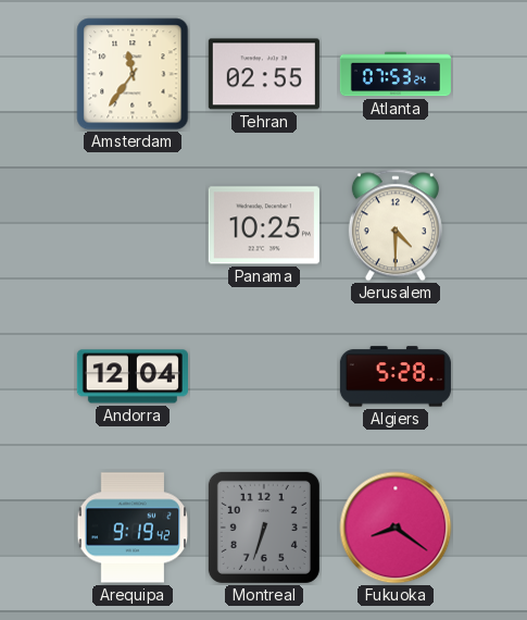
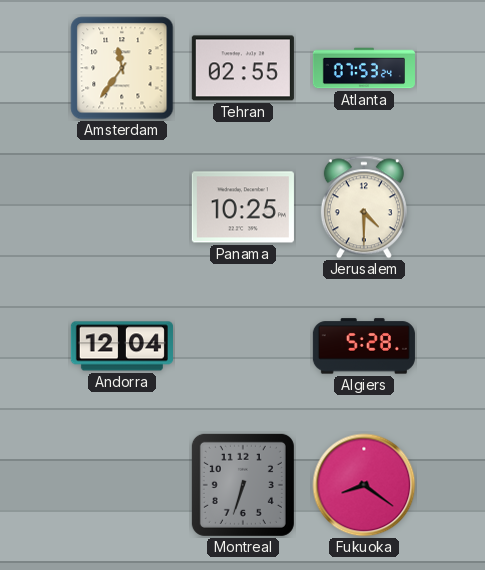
Arequipa: 9:19 -> none (133, 528)
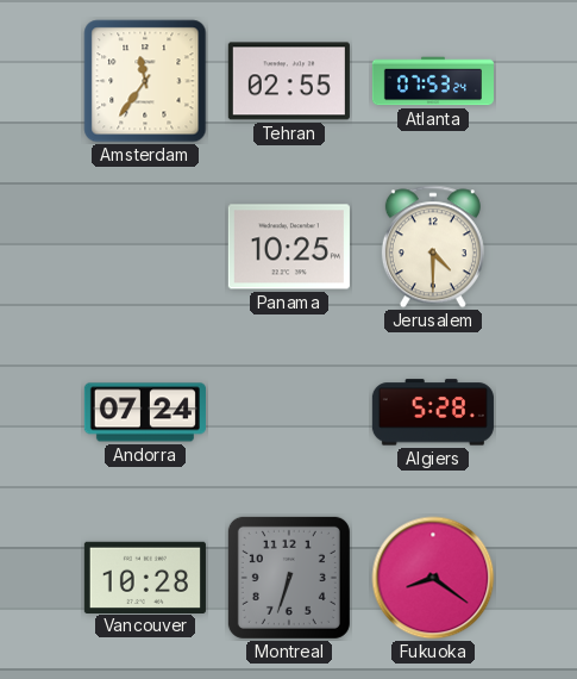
Andorra: 12:04 -> 07:24 (145, 412)
Vancouver: none -> 10:28 (145, 577)
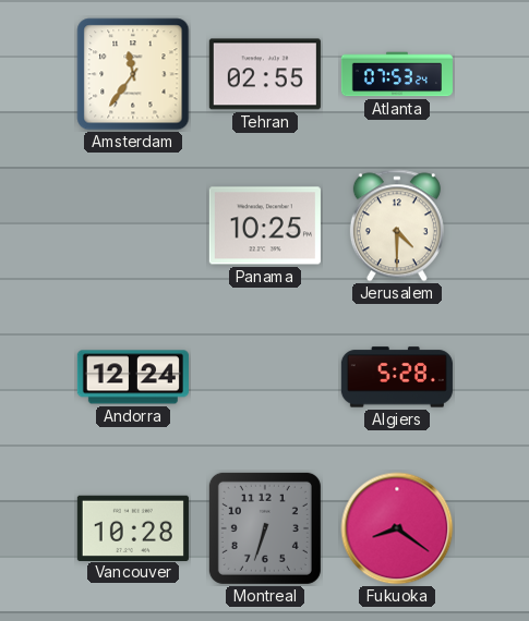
Andorra: 07:24 -> 12:24 (133, 377)
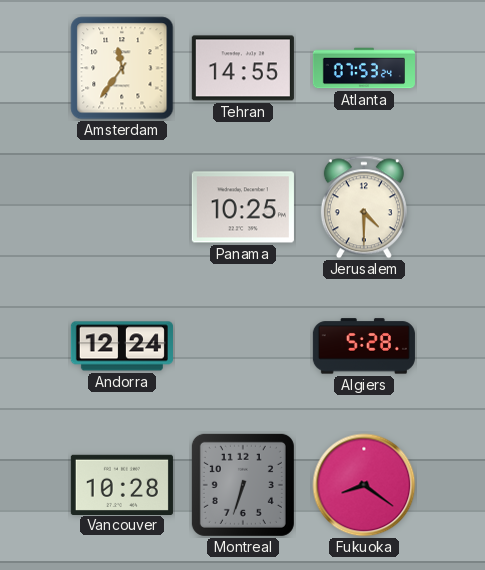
Tehran: 02:55 -> 14:55 (243, 68)
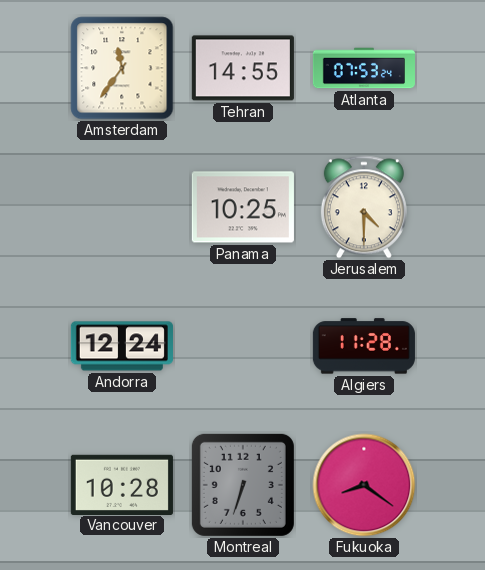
Algiers: 5:28 -> 11:28 (364, 346)
